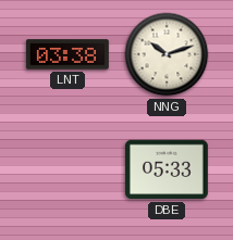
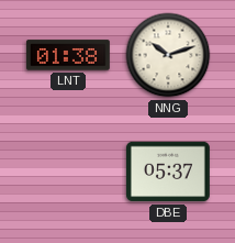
LNT: 03:38 -> 01:38 (68, 55)
DBE: 05:33 -> 05:37 (168, 172)
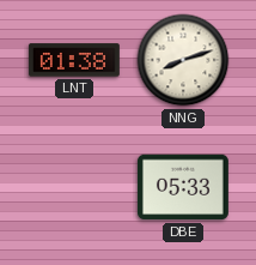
NNG: 10:12 -> 8:12 (183, 60)
DBE: 05:37 -> 05:33 (183, 187)
